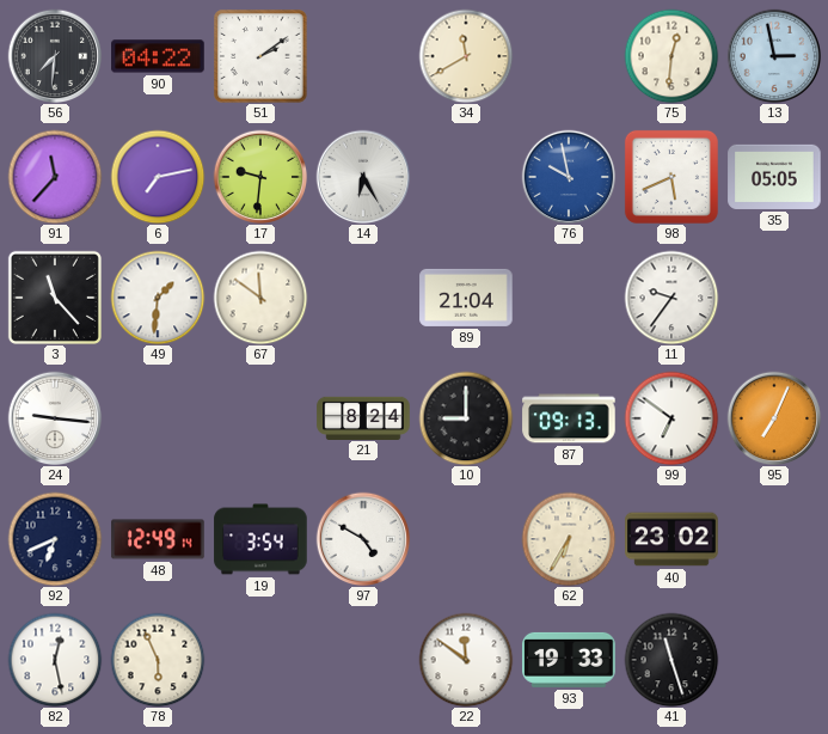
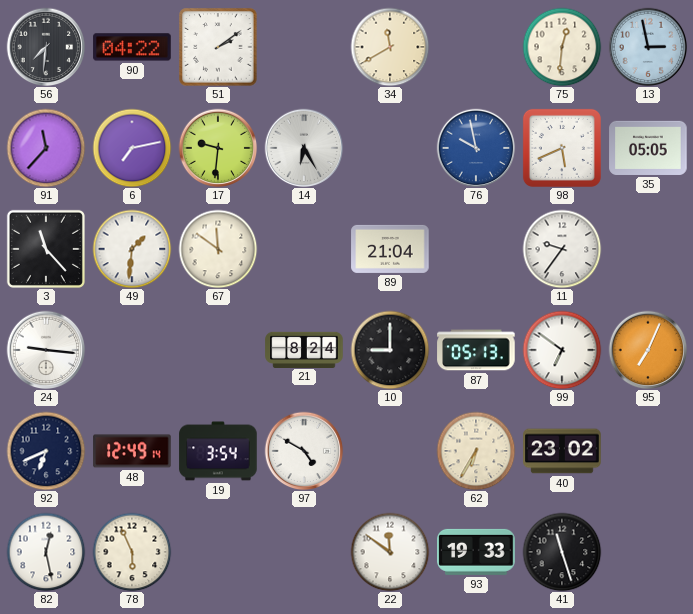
87: 09:13 -> 05:13 (476, 350)
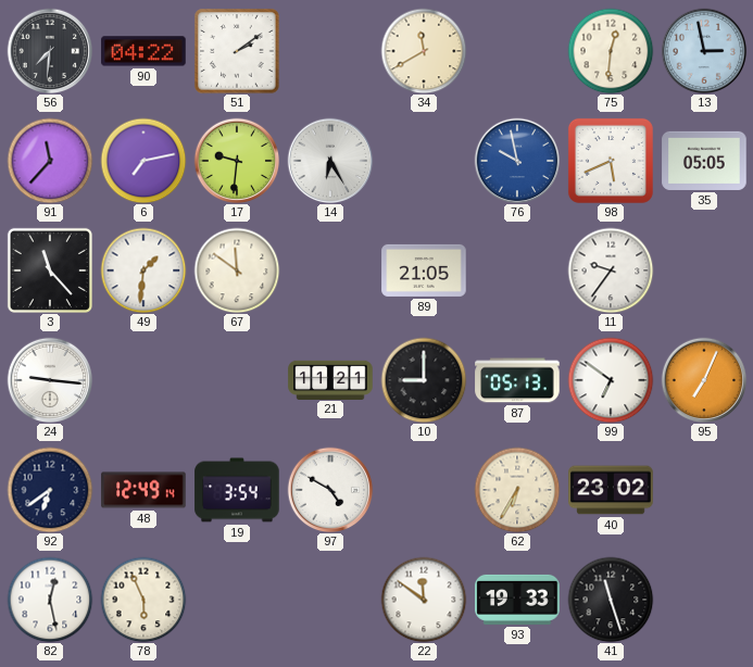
89: 21:04 -> 21:05 (424, 270)
21: 8:24 -> 11:21 (330, 379)
92: 6:41 -> 6:39 (50, 490)
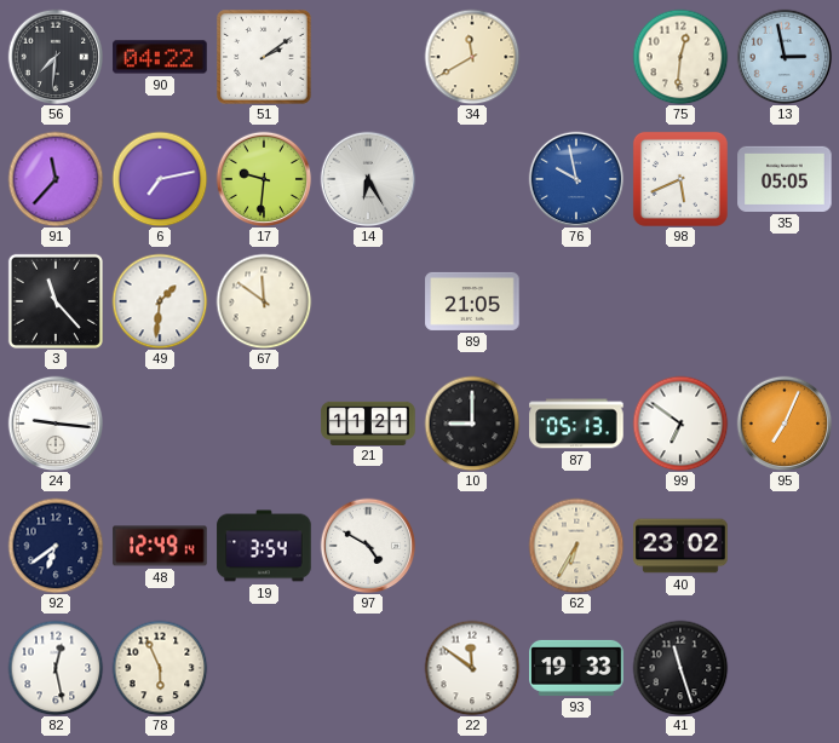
11: 9:36 -> none (611, 270)
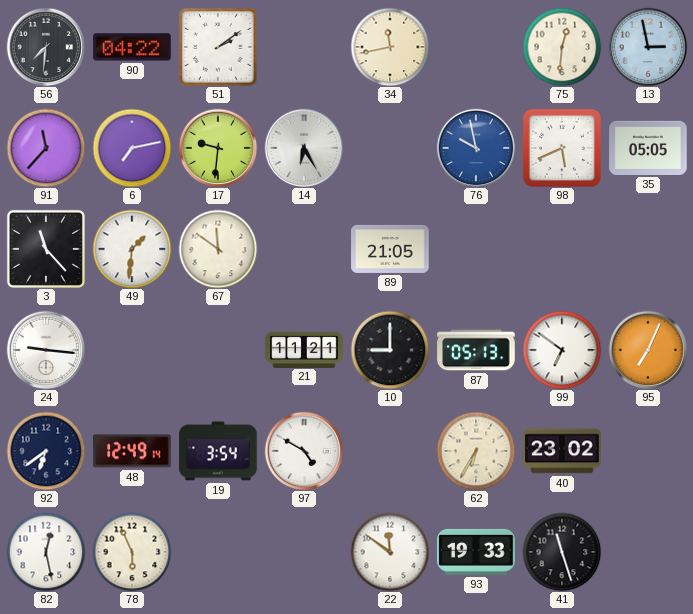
34: 11:40 -> 11:43 (390, 47)
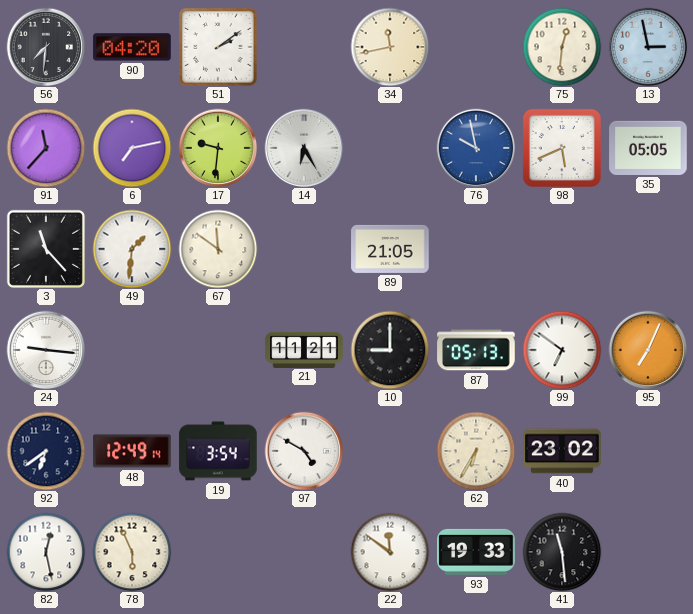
90: 04:22 -> 04:20 (132, 47)
41: 11:27 -> 11:29 (562, 552)
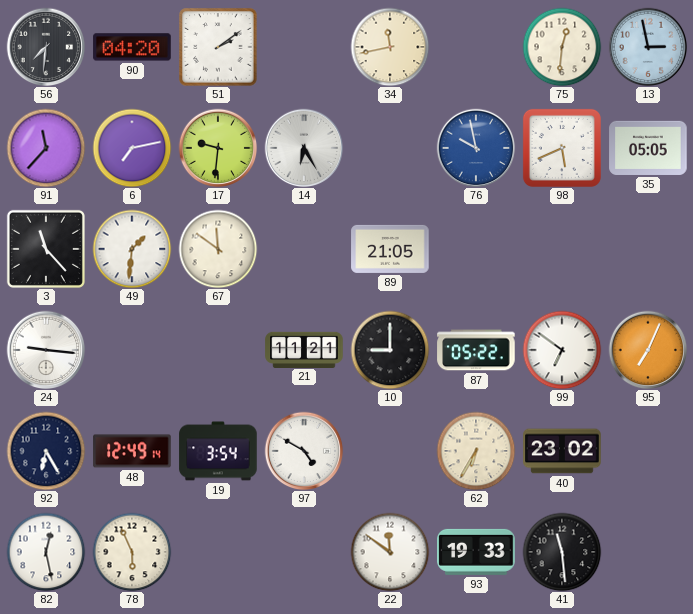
87: 05:13 -> 05:22 (476, 350)
92: 6:39 -> 6:25 (46, 451)
